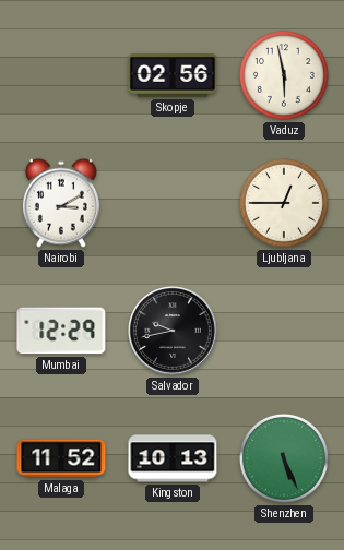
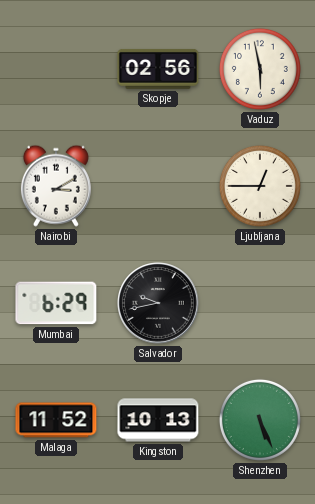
Mumbai: 12:29 -> 6:29 (56, 303)
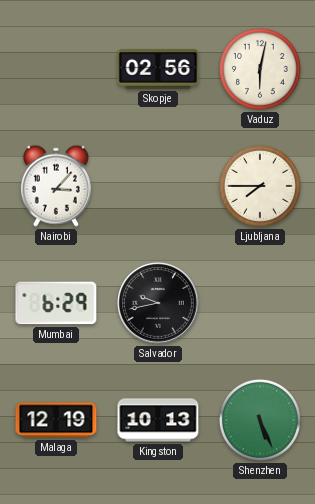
Vaduz: 5:58 -> 6:02 (260, 69)
Nairobi: 3:10 -> 3:07 (56, 186)
Ljubljana: 12:45 -> 7:45 (260, 186)
Malaga: 11:52 -> 12:19 (56, 420)
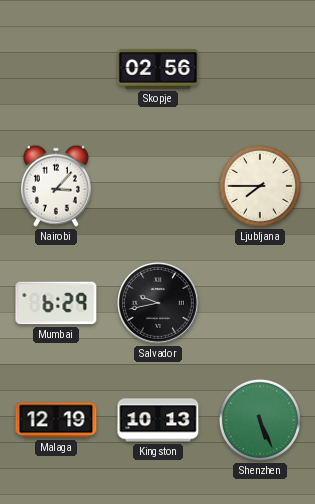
Vaduz: 6:02 -> none (260, 69)
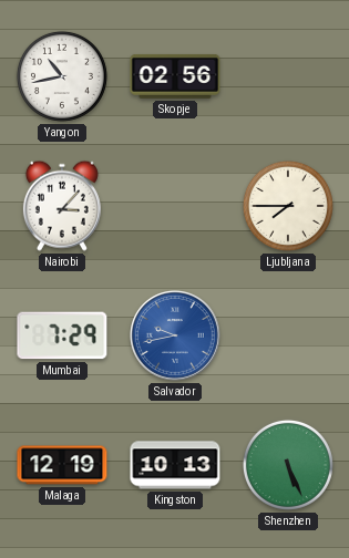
Yangon: none -> 10:43 (62, 76)
Mumbai: 6:29 -> 7:29 (62, 335)
Salvador dial: black -> blue (176, 337)
